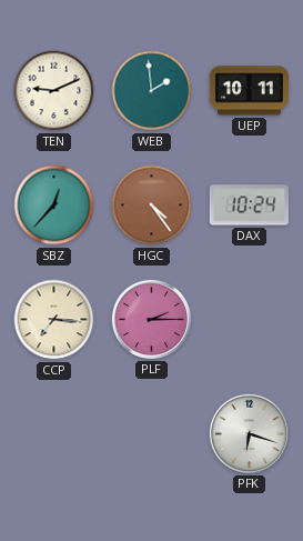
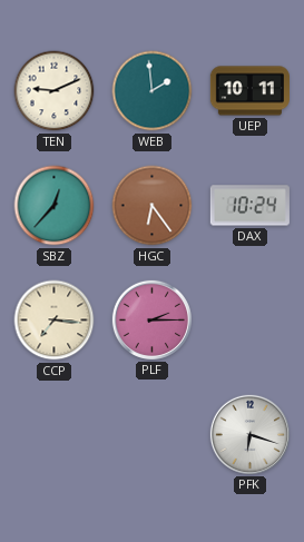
HGC: 4:24 -> 6:24 (153, 206)
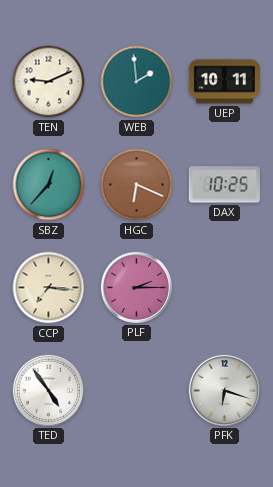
HGC: 6:24 -> 6:19 (137, 185)
DAX: 10:24 -> 10:25 (224, 185)
TED: none -> 4:54 (48, 390)
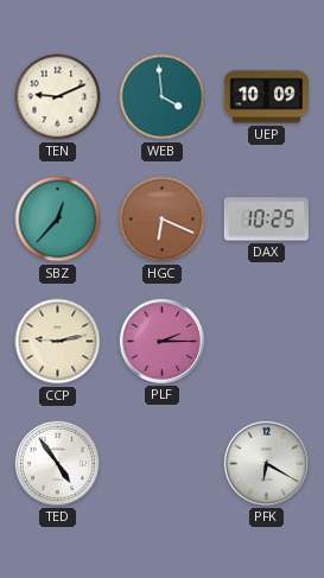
WEB: 1:59 -> 3:59 (163, 97)
UEP: 10:11 -> 10:09 (266, 97)
CCP: 7:16 -> 9:13 (58, 342)
PFK: 6:18 -> 6:20 (266, 463)
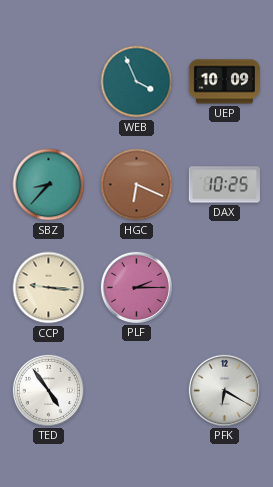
TEN: 9:11 -> none (58, 97)
WEB: 3:59 -> 3:56 (137, 82)
SBZ: 12:37 -> 8:37 (49, 185)
CCP: 9:13 -> 9:16 (49, 288)
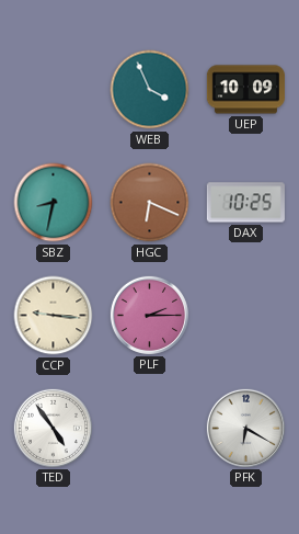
SBZ: 8:37 -> 8:32 (54, 203)
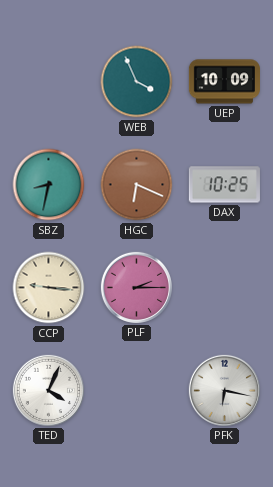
TED: 4:54 -> 4:04 (48, 390)
PFK: 6:20 -> 6:17 (224, 390)
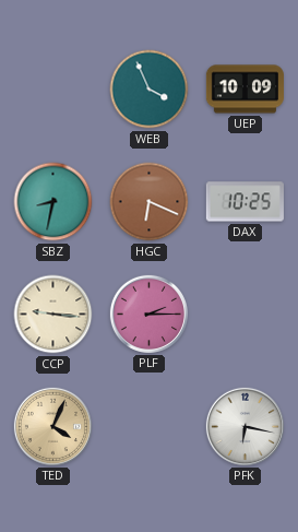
TED dial: white -> champagne (52, 426)
